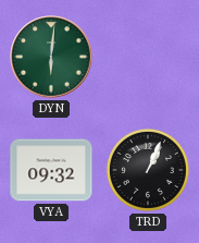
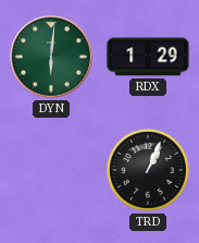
RDX: none -> 1:29 (148, 57)
VYA: 09:32 -> none (51, 170)
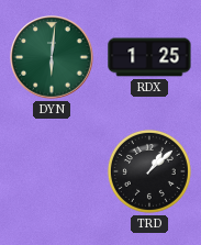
RDX: 1:29 -> 1:25 (149, 57)
TRD: 1:04 -> 1:08 (149, 171)
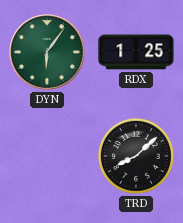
DYN: 6:01 -> 6:06 (47, 52)
TRD: 1:08 -> 8:08 (136, 156)
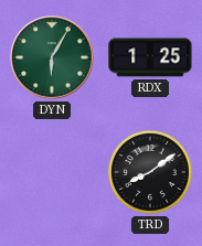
DYN: 6:06 -> 6:05 (52, 57)
TRD: 8:08 -> 8:09 (150, 172)
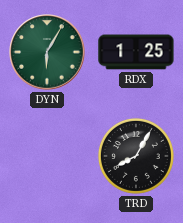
TRD: 8:09 -> 8:05 (136, 156)
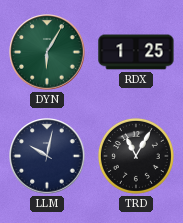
LLM: none -> 10:02 (47, 156)
TRD: 8:05 -> 11:05 (136, 156)
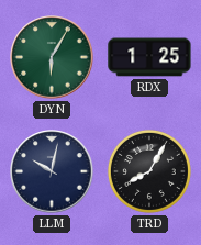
TRD: 11:05 -> 8:05 (149, 171)
